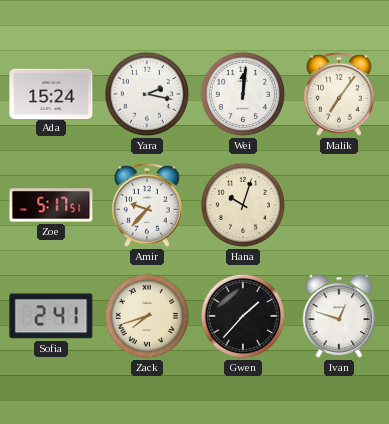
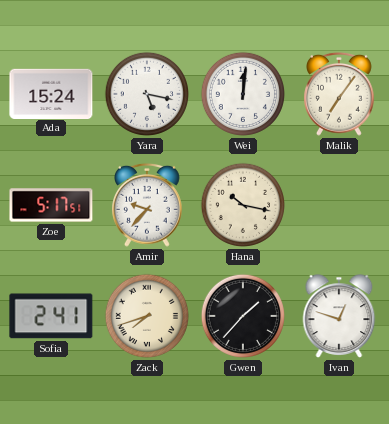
Yara: 2:17 -> 5:17 (147, 94)
Hana: 10:03 -> 10:17 (243, 205)
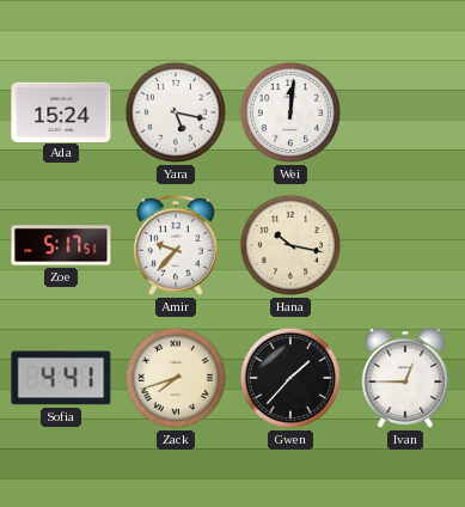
Malik: 7:06 -> none (340, 94)
Sofia: 2:41 -> 4:41 (61, 378)
Ivan: 12:48 -> 12:45 (405, 378)
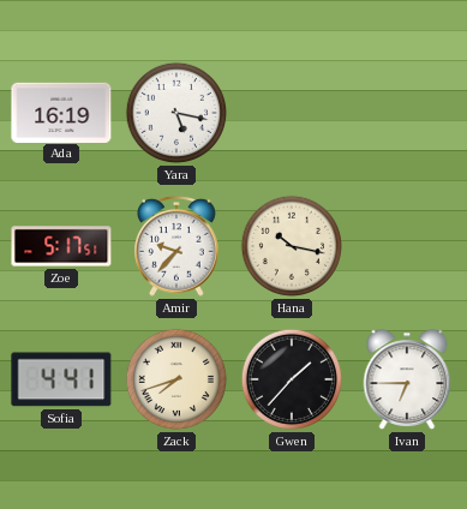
Ada: 15:24 -> 16:19 (61, 112)
Wei: 12:01 -> none (290, 112)
Ivan: 12:45 -> 6:45 (407, 379)
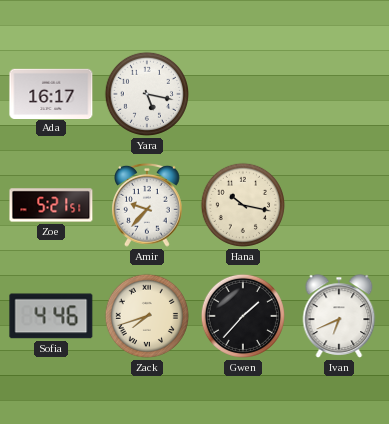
Ada: 16:19 -> 16:17 (51, 93)
Zoe: 5:17 -> 5:21 (51, 205)
Sofia: 4:41 -> 4:46 (51, 316)
Ivan: 6:45 -> 6:41 (339, 316)
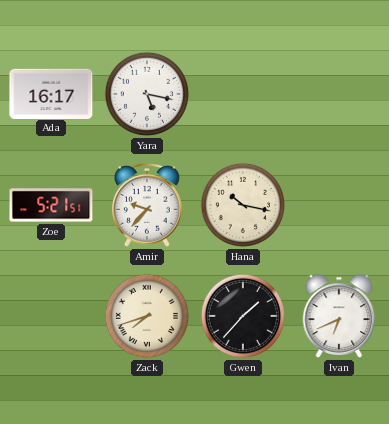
Sofia: 4:46 -> none (51, 316)
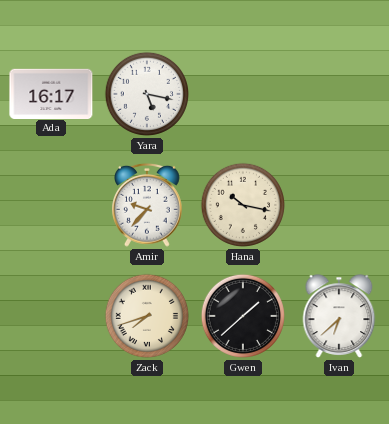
Zoe: 5:21 -> none (51, 205)
Gwen: 1:37 -> 1:38 (243, 316)
Ivan: 6:41 -> 6:38 (339, 316)
